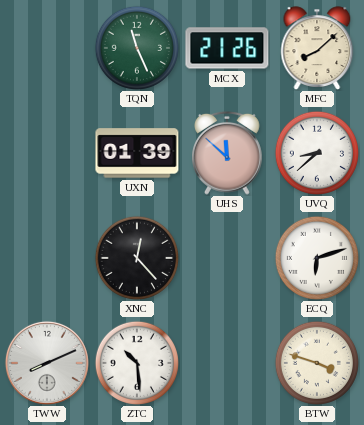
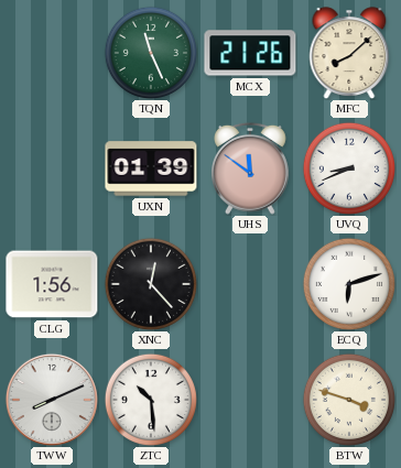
UHS: 11:52 -> 11:51 (251, 168)
UVQ: 8:38 -> 8:41 (349, 168)
CLG: none -> 1:56 (52, 284)
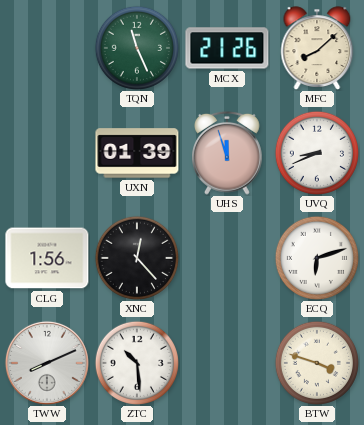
UHS: 11:51 -> 11:57 (228, 153)
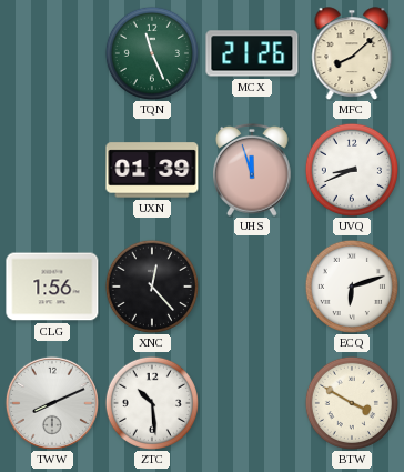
BTW: 3:48 -> 3:50 (352, 403)
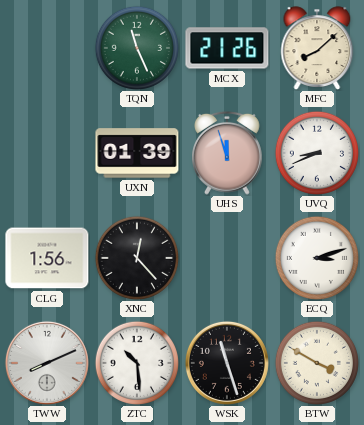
ECQ: 6:12 -> 3:12 (317, 258)
WSK: none -> 11:27 (227, 363)
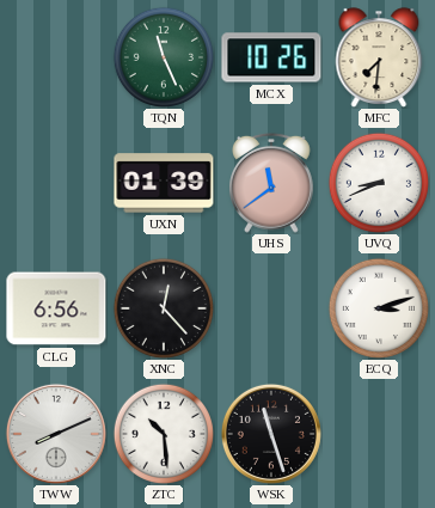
MCX: 21:26 -> 10:26 (271, 57)
MFC: 8:08 -> 7:31 (379, 57)
UHS: 11:57 -> 11:39 (272, 183)
CLG: 1:56 -> 6:56 (56, 308)
BTW: 3:50 -> none (317, 363)
